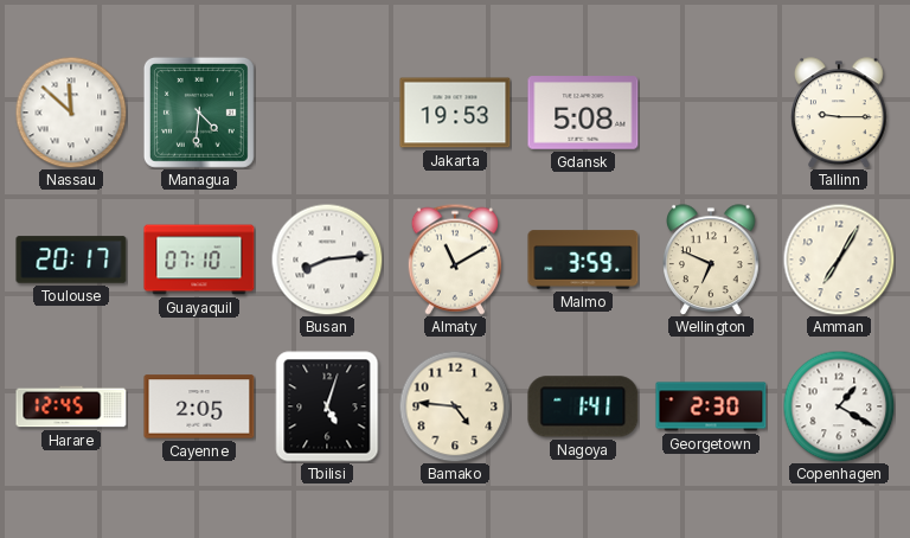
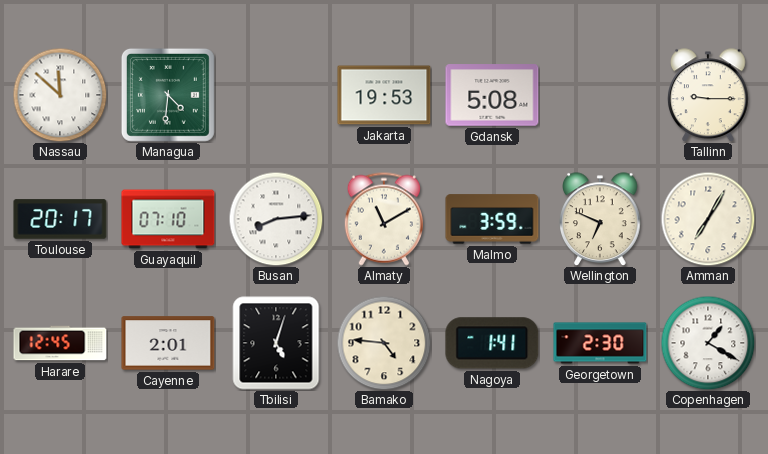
Cayenne: 2:05 -> 2:01 (168, 343)
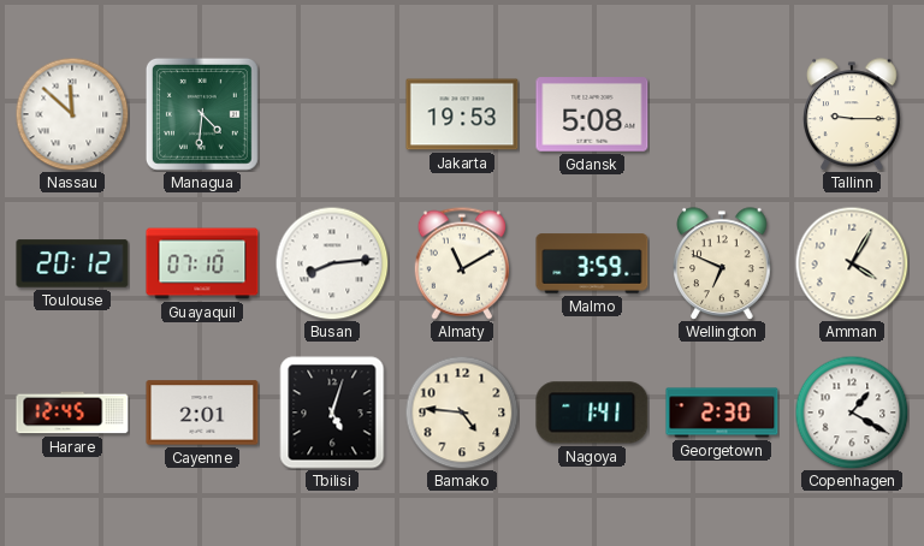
Toulouse: 20:17 -> 20:12 (72, 263)
Amman: 7:05 -> 4:05 (852, 263)
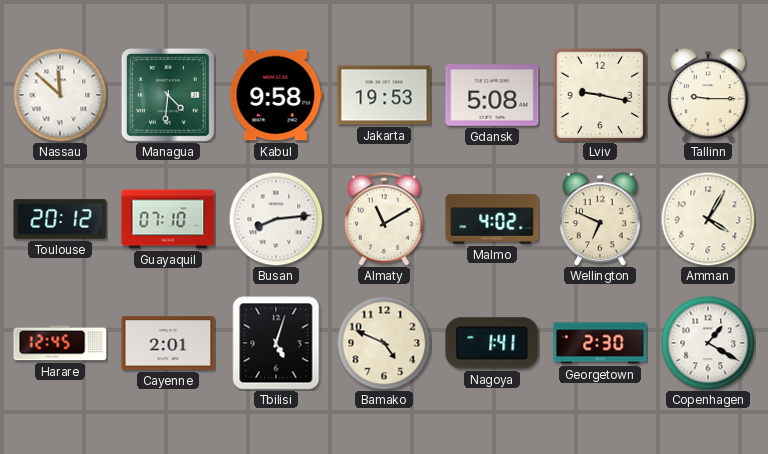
Kabul: none -> 9:58 (276, 95)
Lviv: none -> 9:17 (600, 95)
Malmo: 3:59 -> 4:02 (492, 219)
Bamako: 4:46 -> 4:49 (384, 343)
